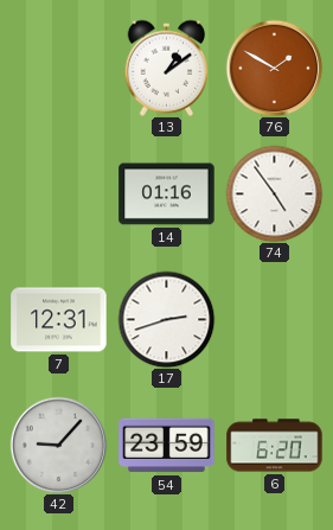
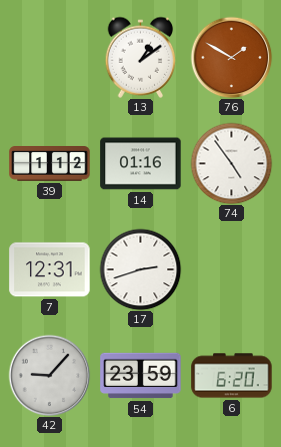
39: none -> 1:12 (50, 164)
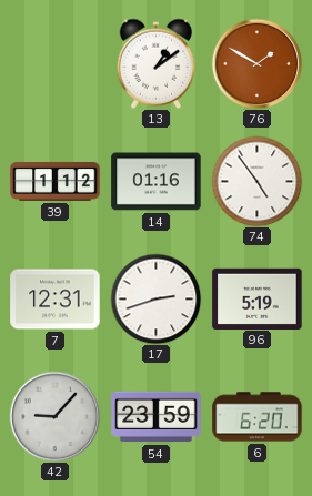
96: none -> 5:19 (258, 298)
